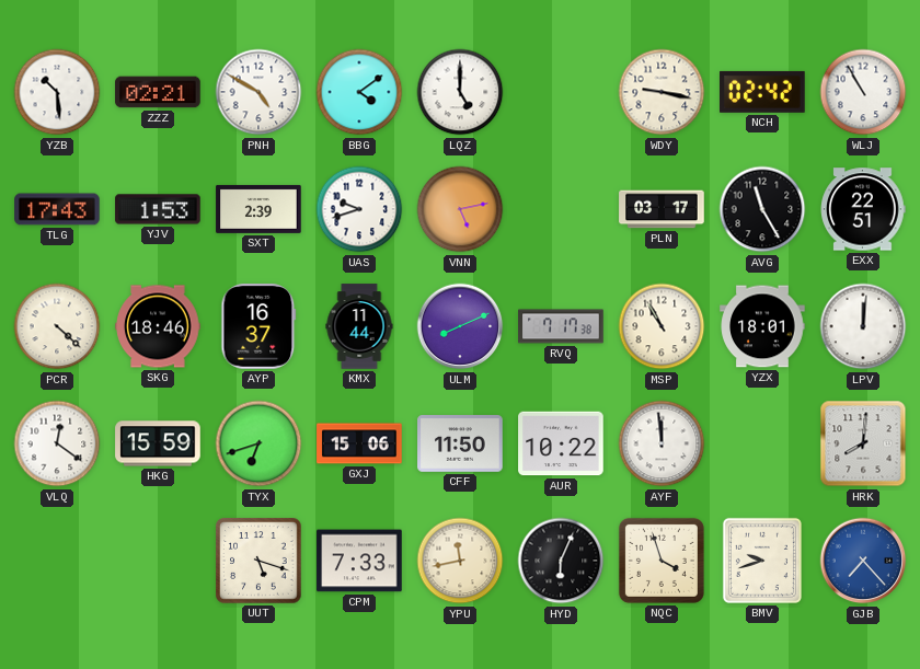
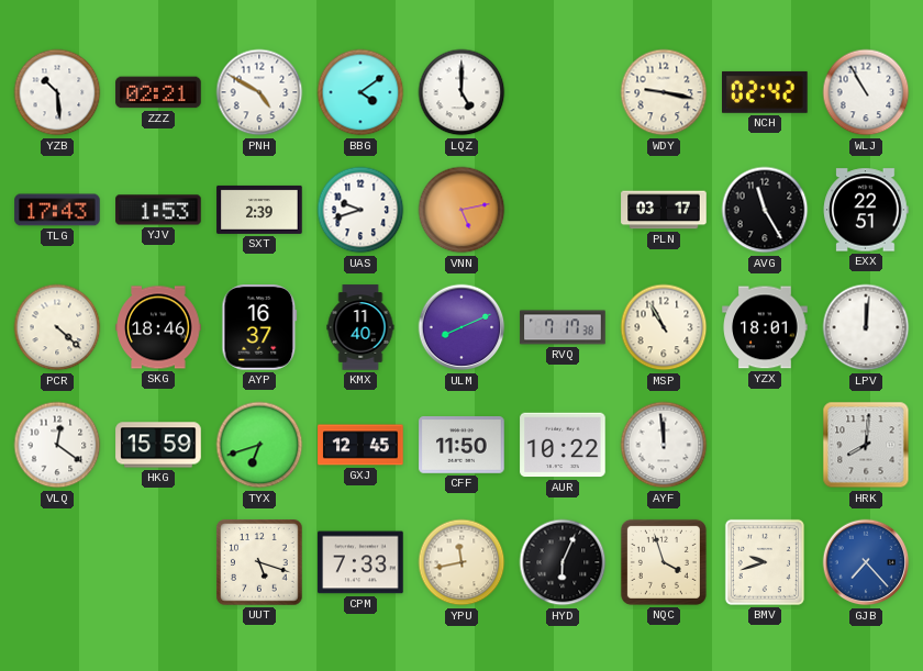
KMX: 11:44 -> 11:40 (360, 327)
GXJ: 15:06 -> 12:45 (360, 445)
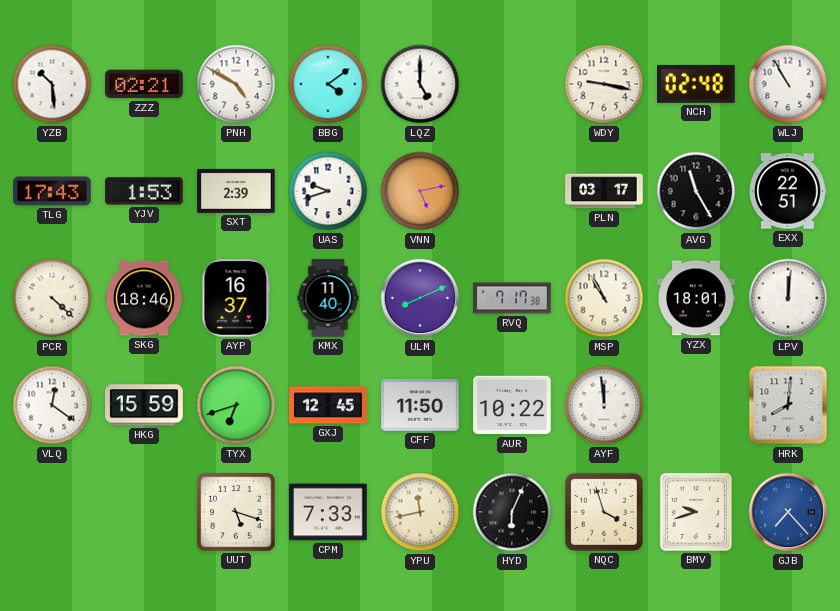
NCH: 02:42 -> 02:48 (697, 84)
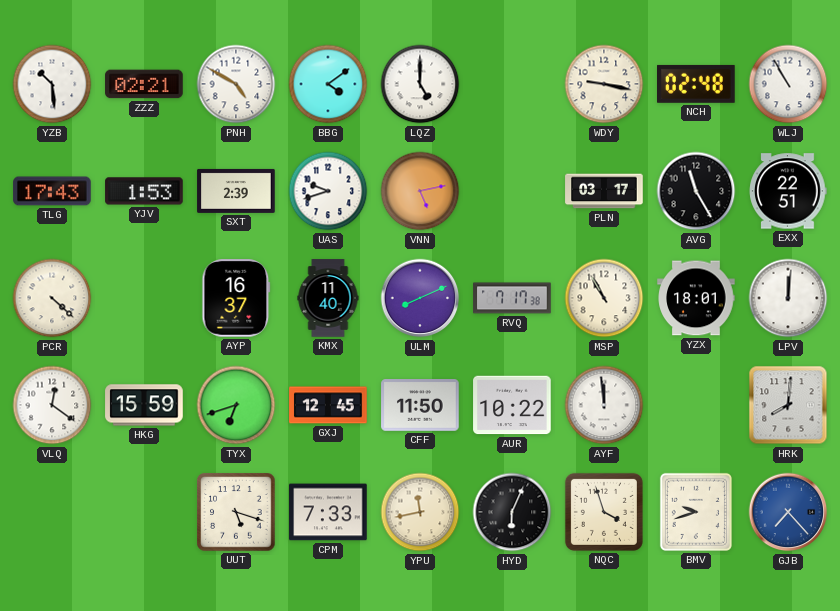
SKG: 18:46 -> none (144, 298)
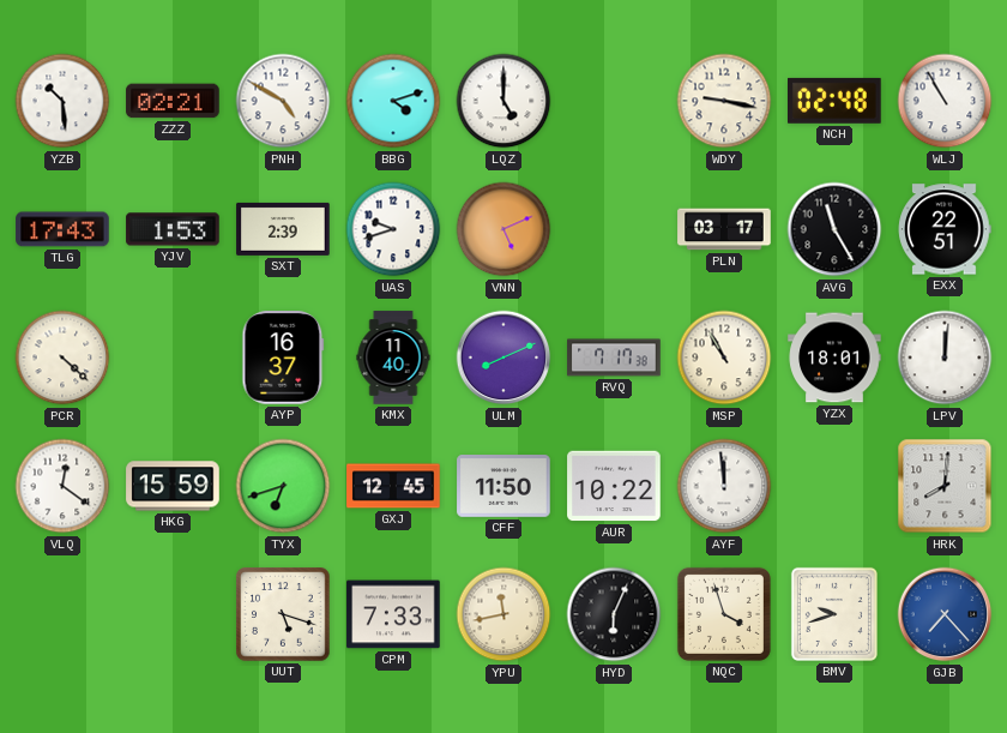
BBG: 4:09 -> 4:12 (393, 101)
VNN: 5:13 -> 5:11 (503, 229)
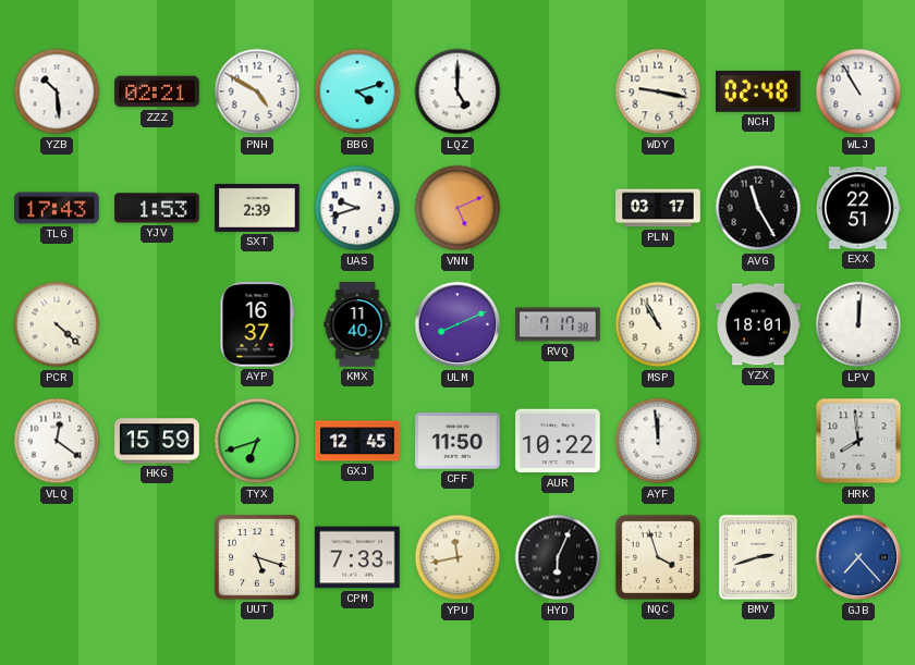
HRK: 8:01 -> 7:59 (858, 441)
BMV: 9:42 -> 2:42 (758, 557)
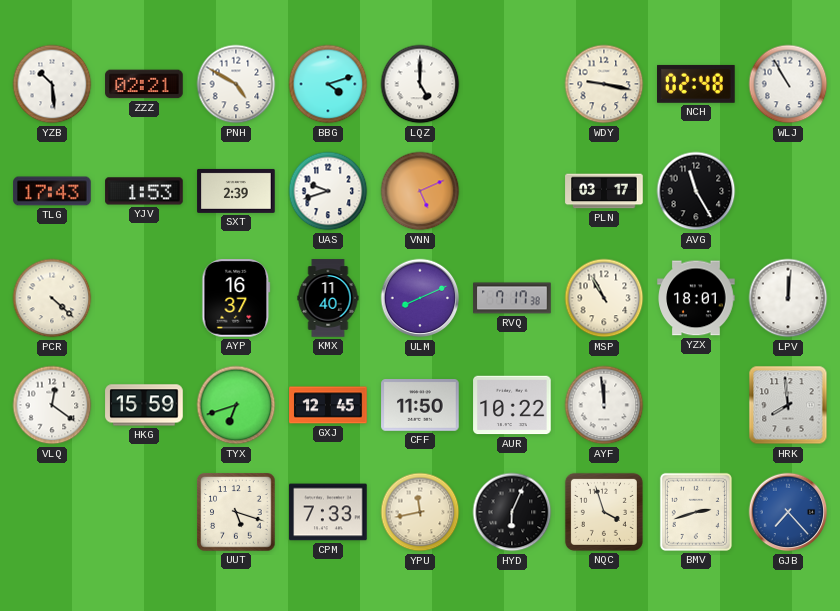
EXX: 22:51 -> none (858, 208)
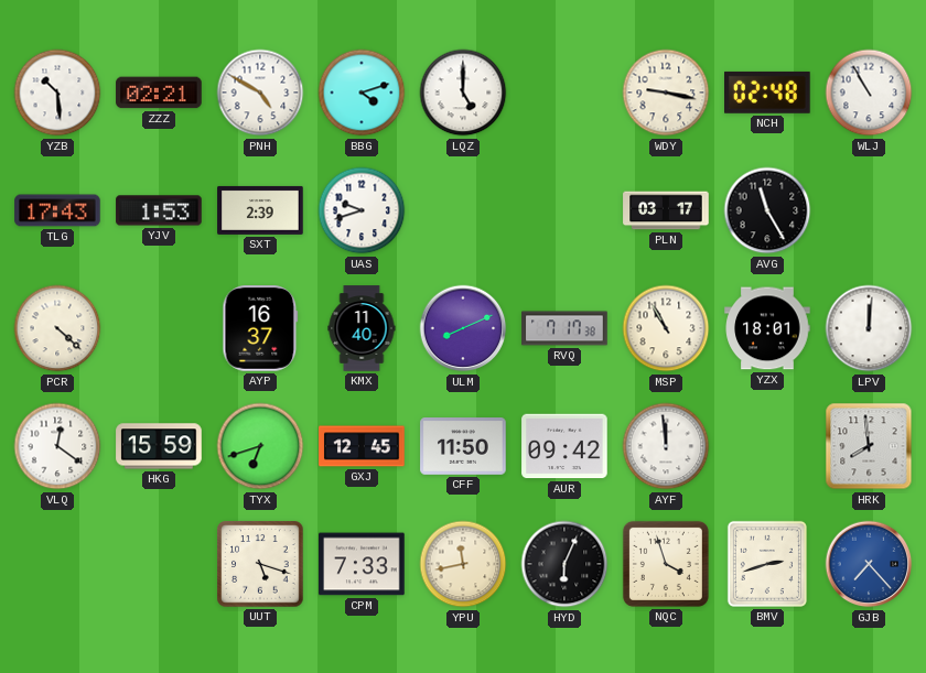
VNN: 5:11 -> none (420, 191)
AUR: 10:22 -> 09:42 (564, 446)
